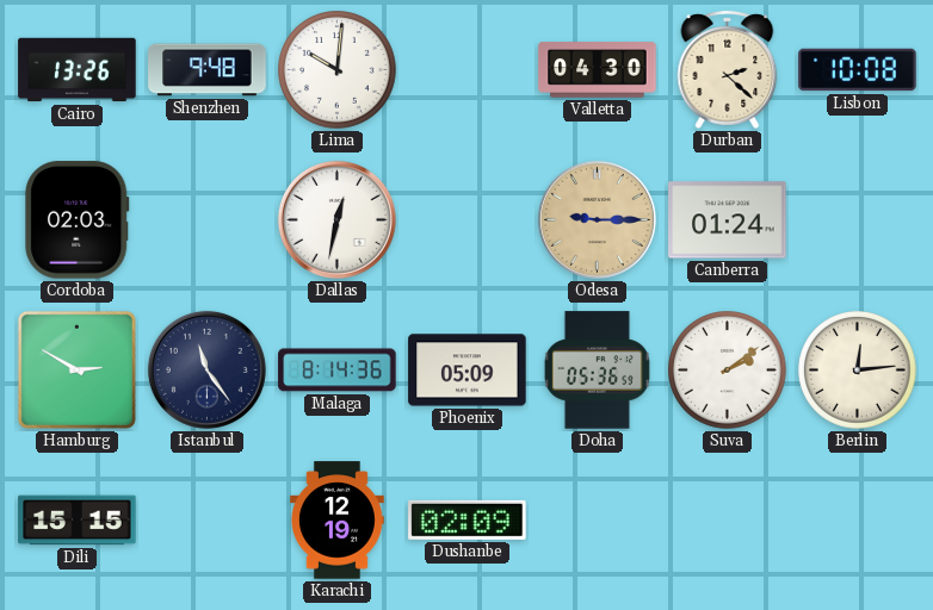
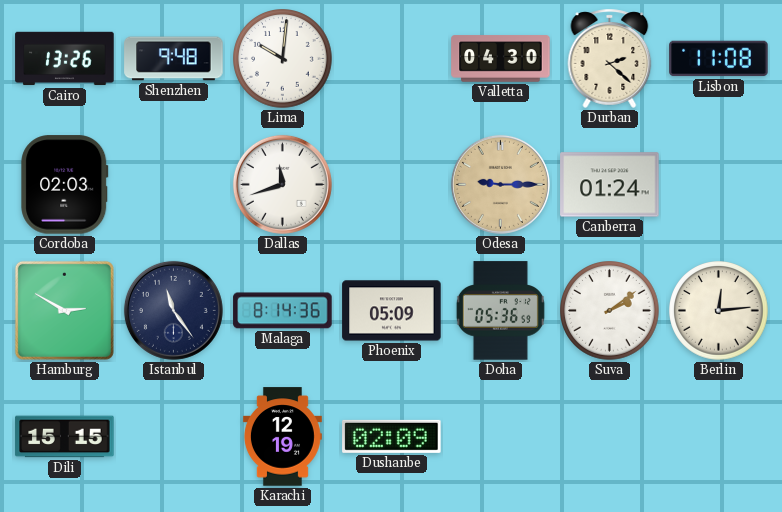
Lisbon: 10:08 -> 11:08 (719, 59)
Dallas: 12:32 -> 11:42 (282, 184)
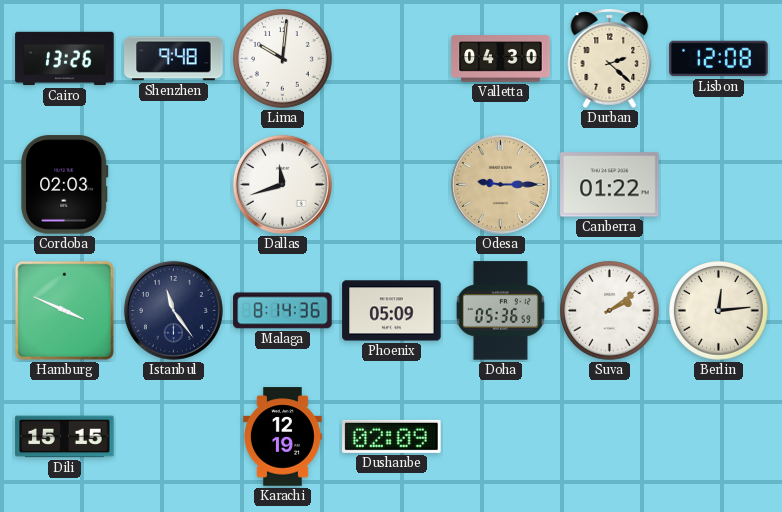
Lisbon: 11:08 -> 12:08 (719, 59)
Canberra: 01:24 -> 01:22 (610, 185)
Hamburg: 2:50 -> 3:49 (64, 310)
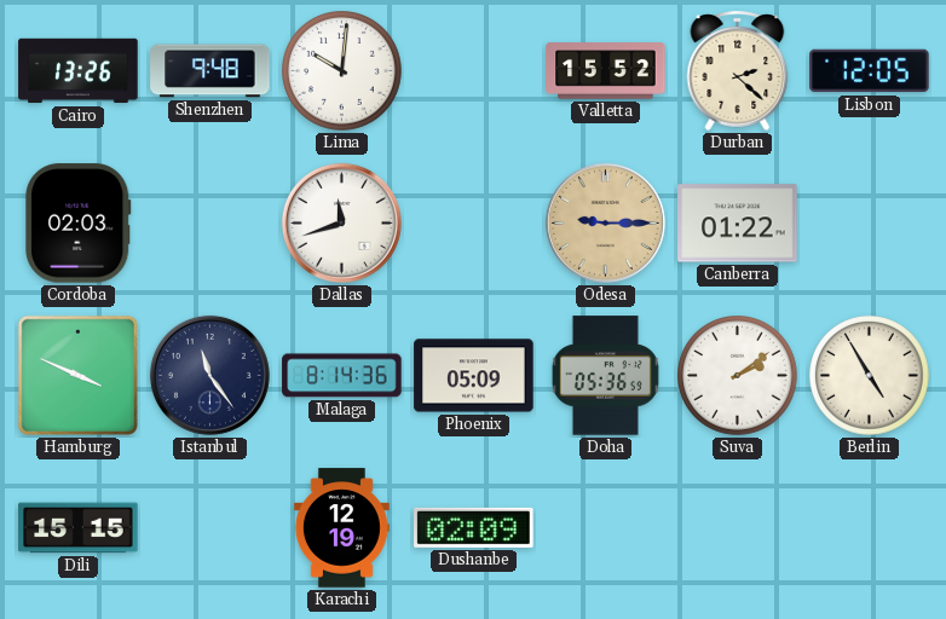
Valletta: 04:30 -> 15:52 (606, 71)
Lisbon: 12:08 -> 12:05 (870, 71)
Berlin: 12:14 -> 4:55 (870, 376)
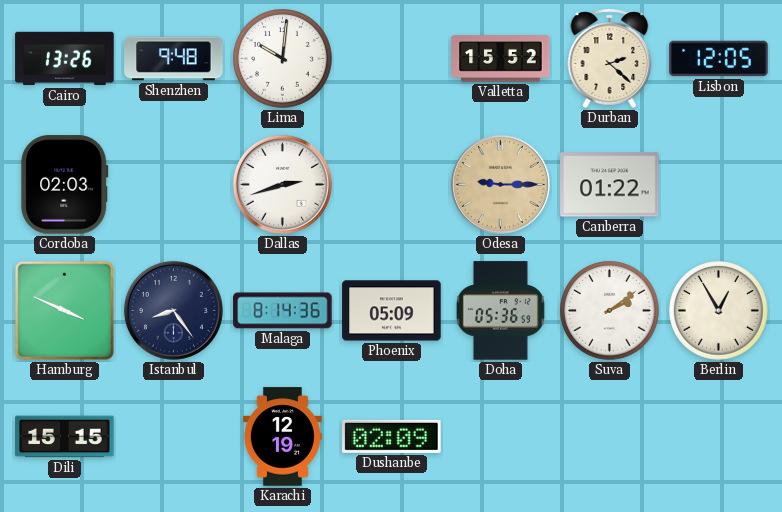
Dallas: 11:42 -> 2:42 (282, 184)
Istanbul: 11:24 -> 8:24 (173, 310)
Berlin: 4:55 -> 12:55 (719, 311)
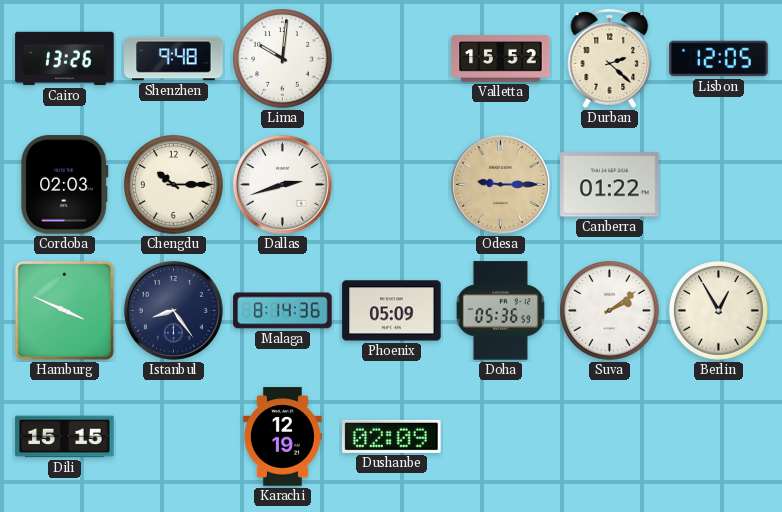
Chengdu: none -> 10:15 (174, 185)
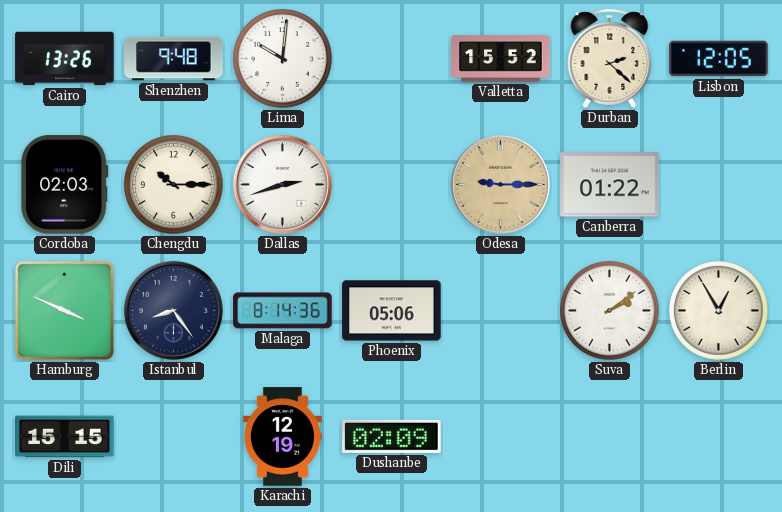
Phoenix: 05:09 -> 05:06 (392, 311)
Doha: 05:36 -> none (500, 311)
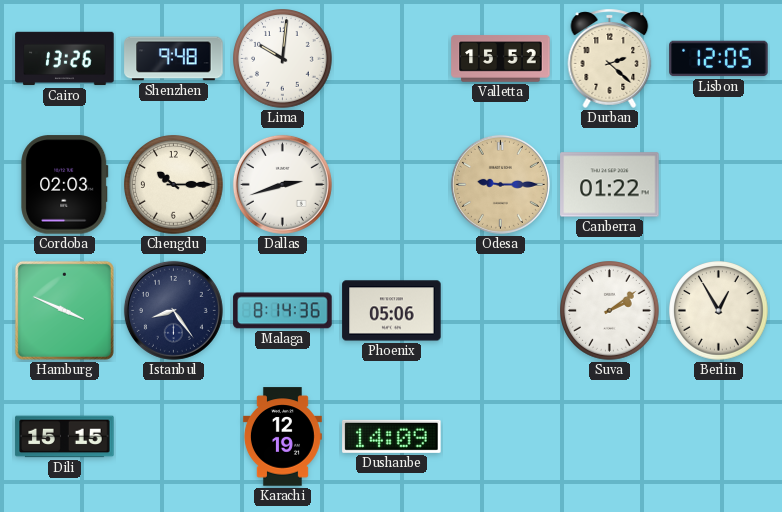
Dushanbe: 02:09 -> 14:09 (392, 436)
